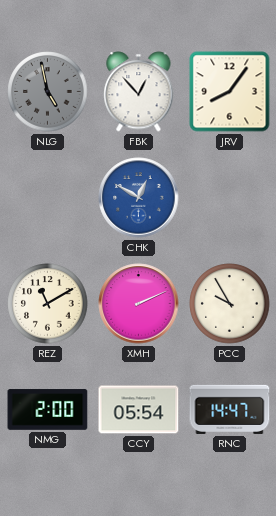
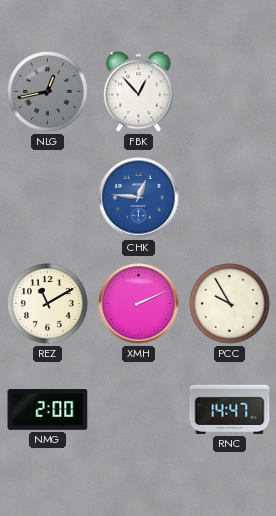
NLG: 4:58 -> 12:43 (48, 92)
JRV: 8:06 -> none (230, 92)
CHK: 12:50 -> 12:46 (139, 198)
CCY: 05:54 -> none (139, 410)
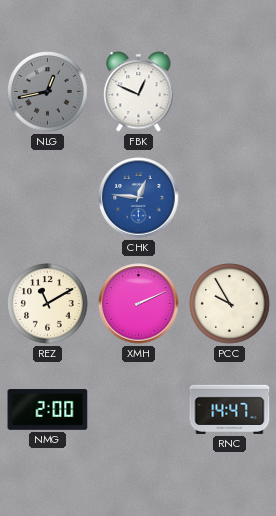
FBK: 12:53 -> 12:49 (139, 92)
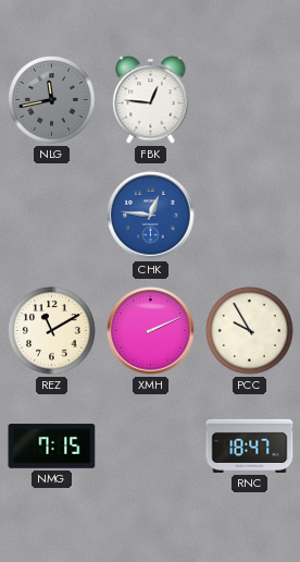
NLG: 12:43 -> 11:43 (52, 100)
FBK: 12:49 -> 12:46 (151, 100)
NMG: 2:00 -> 7:15 (52, 447)
RNC: 14:47 -> 18:47 (250, 445)
